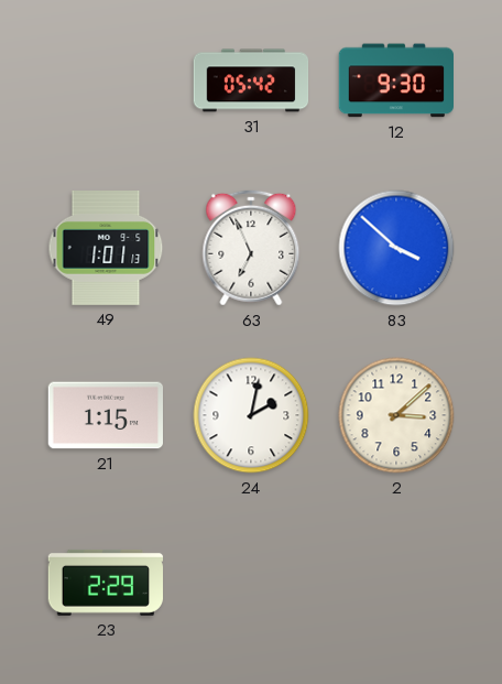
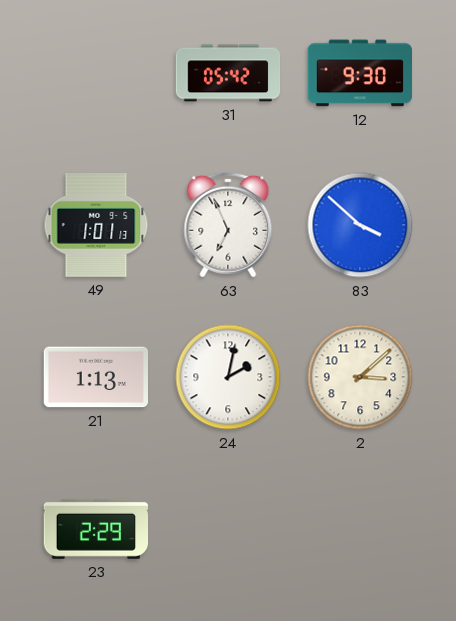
21: 1:15 -> 1:13 (95, 377)
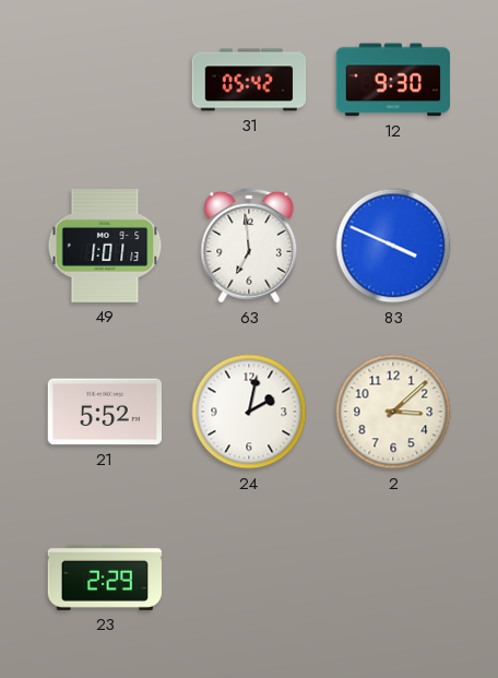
63: 6:56 -> 6:59 (249, 246)
83: 3:52 -> 3:49 (393, 246)
21: 1:13 -> 5:52 (104, 412)
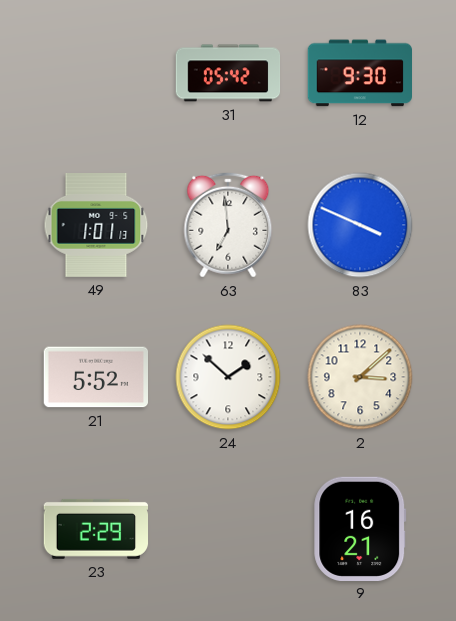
24: 2:02 -> 1:52 (228, 377)
9: none -> 16:21 (360, 528)
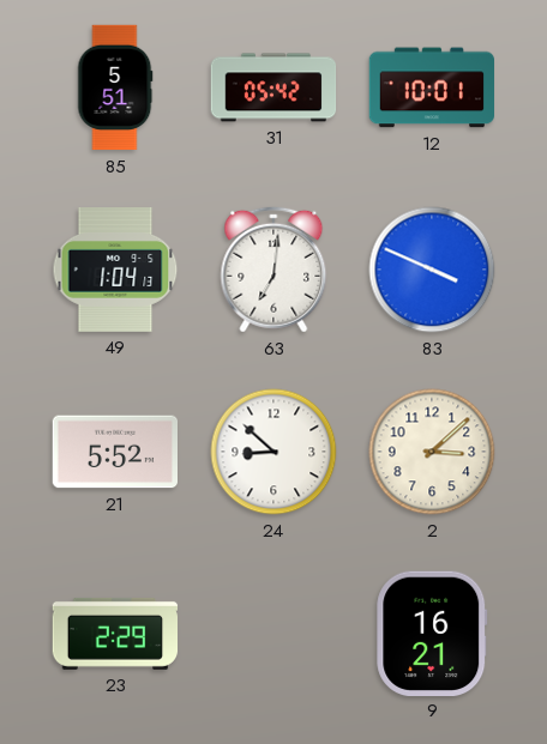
85: none -> 5:51 (115, 87)
12: 9:30 -> 10:01 (431, 87)
49: 1:01 -> 1:04 (115, 271)
63: 6:59 -> 7:01 (273, 270)
24: 1:52 -> 8:52 (273, 452)
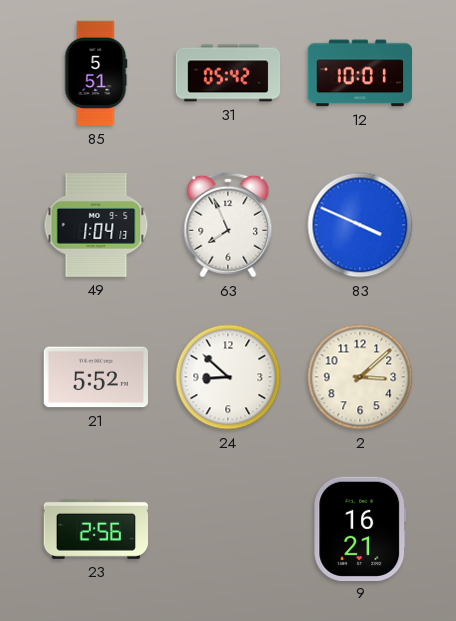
63: 7:01 -> 7:56 (228, 225)
23: 2:29 -> 2:56 (96, 529)
